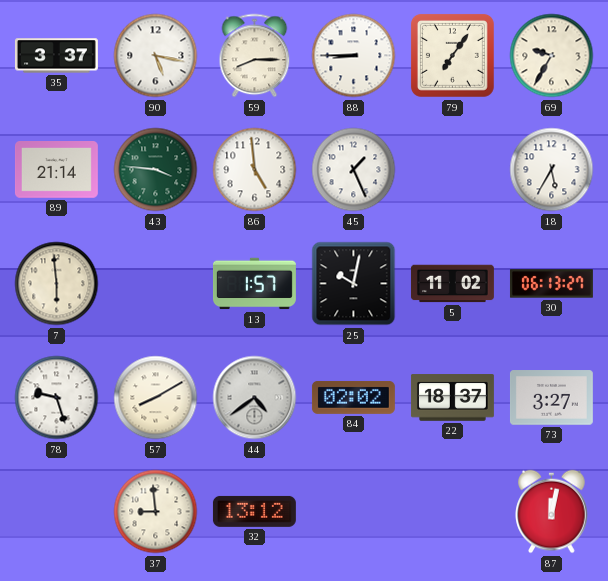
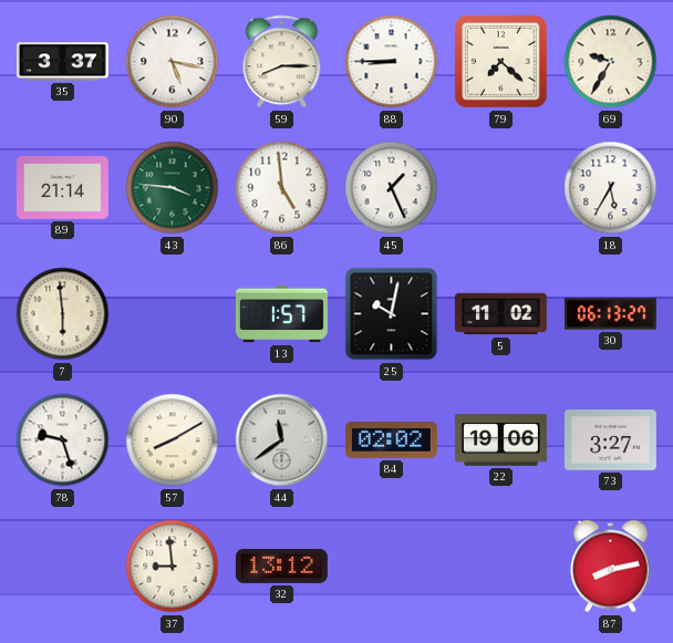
79: 7:06 -> 7:22 (500, 61)
44: 4:39 -> 11:39 (282, 440)
22: 18:37 -> 19:06 (500, 440)
87: 12:02 -> 8:13 (611, 567)
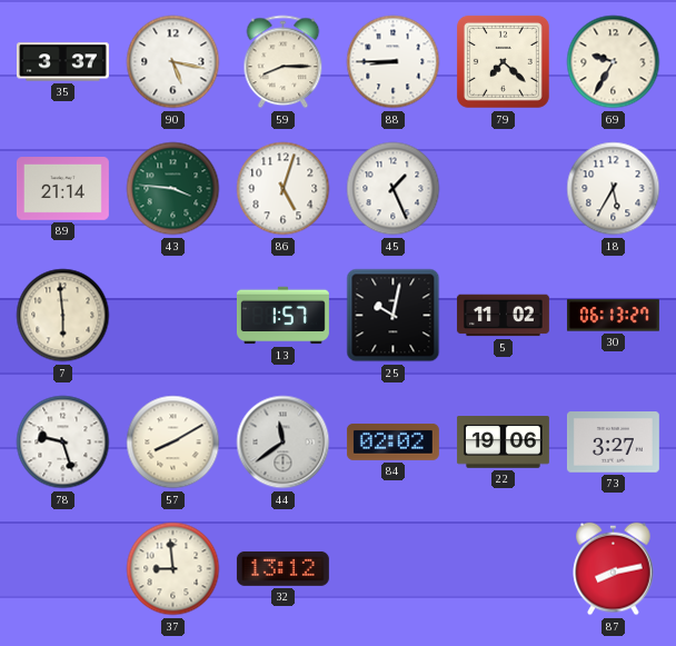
86: 4:59 -> 5:03 (284, 189)
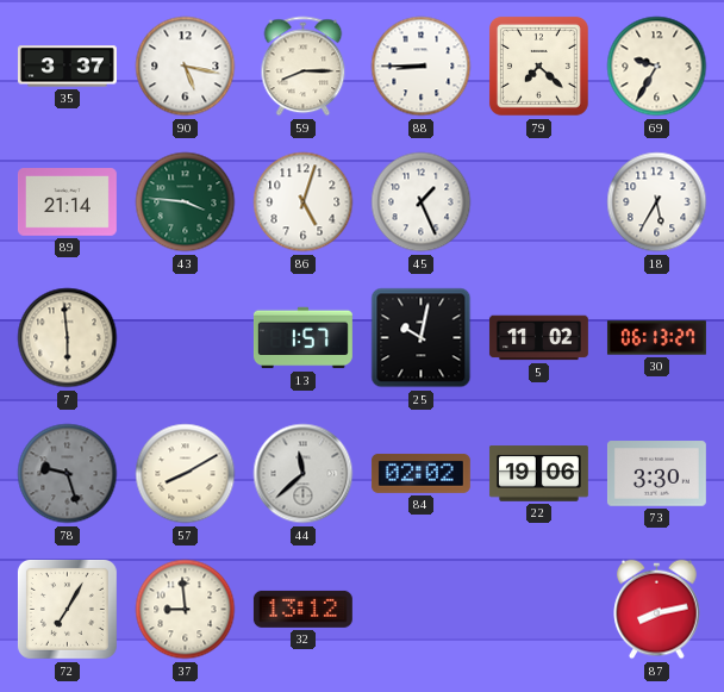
78 dial: white -> grey (68, 474)
44: 11:39 -> 11:38 (304, 474)
73: 3:27 -> 3:30 (656, 474)
72: none -> 7:05 (67, 609)
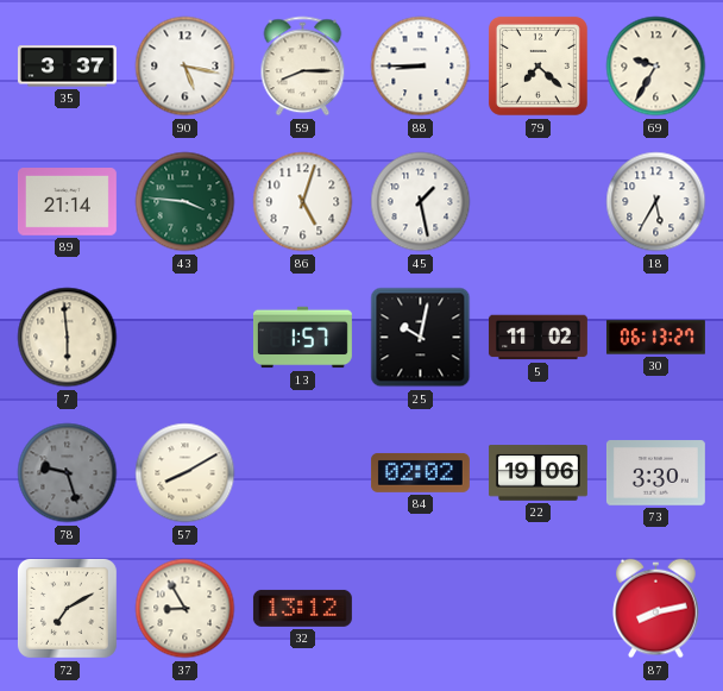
45: 1:26 -> 1:28 (421, 202)
44: 11:38 -> none (304, 474)
72: 7:05 -> 7:10 (67, 608)
37: 8:59 -> 8:55 (186, 609)
